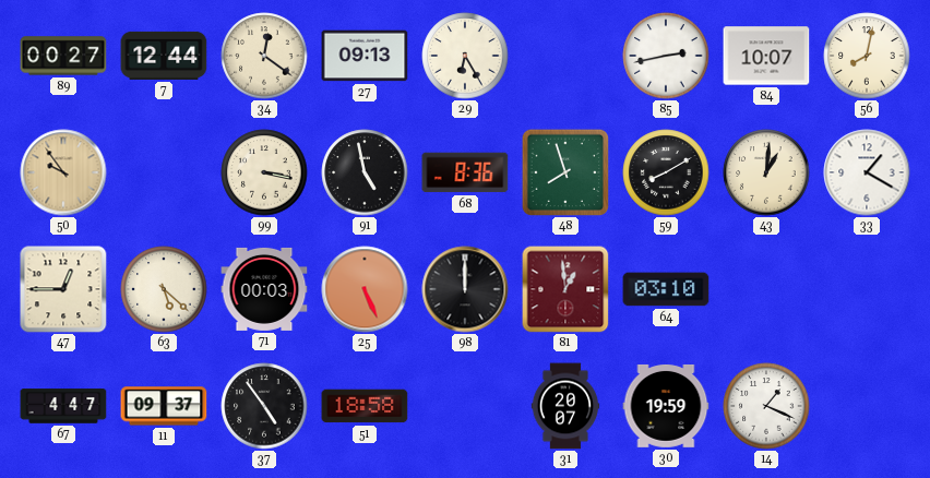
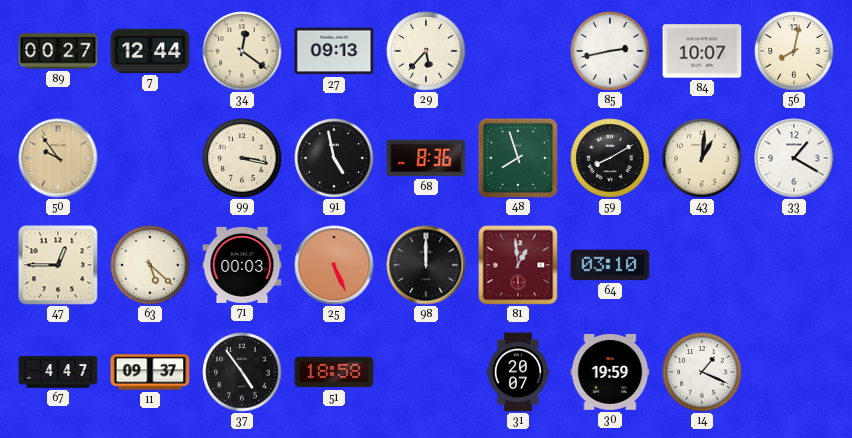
29: 6:25 -> 5:37 (426, 51)
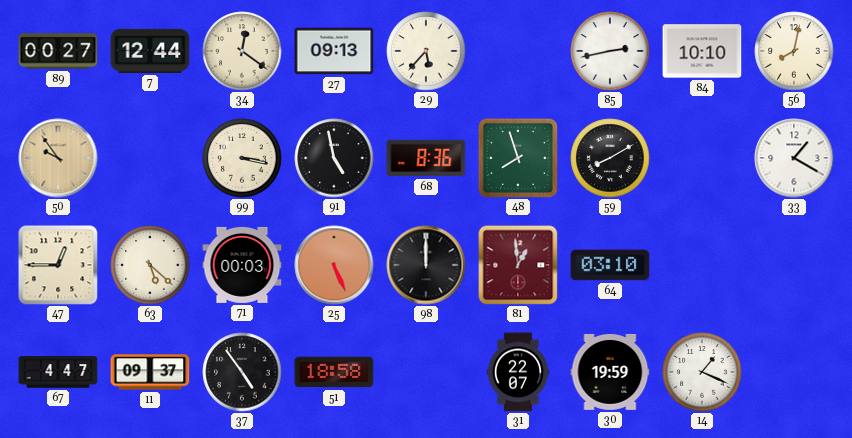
84: 10:07 -> 10:10 (702, 51)
43: 1:01 -> none (702, 158)
31: 20:07 -> 22:07 (518, 372)
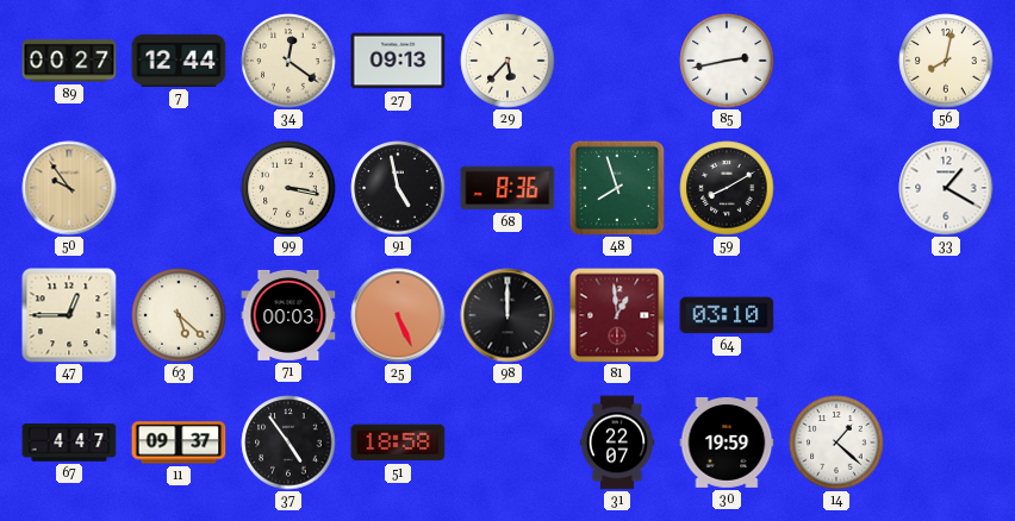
84: 10:10 -> none (702, 51)
14: 1:19 -> 1:22 (836, 442)
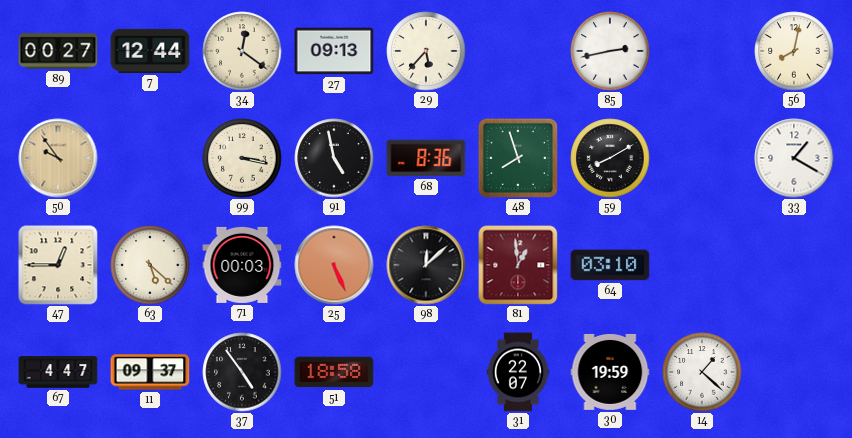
98: 12:00 -> 12:08 (426, 265)
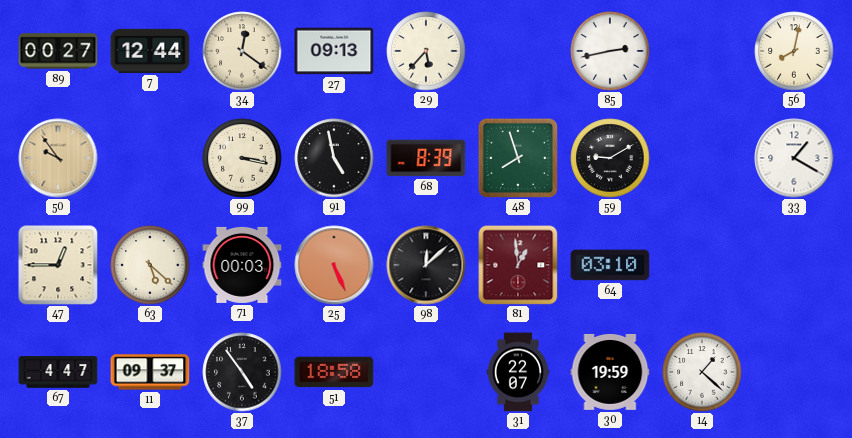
68: 8:36 -> 8:39 (426, 158)
59: 8:10 -> 9:10 (610, 158)
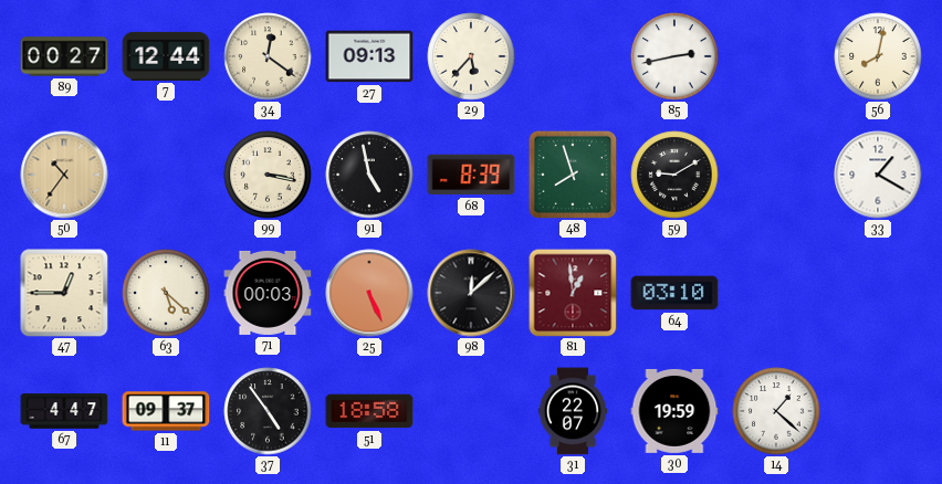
50: 9:54 -> 10:36 (64, 175)
